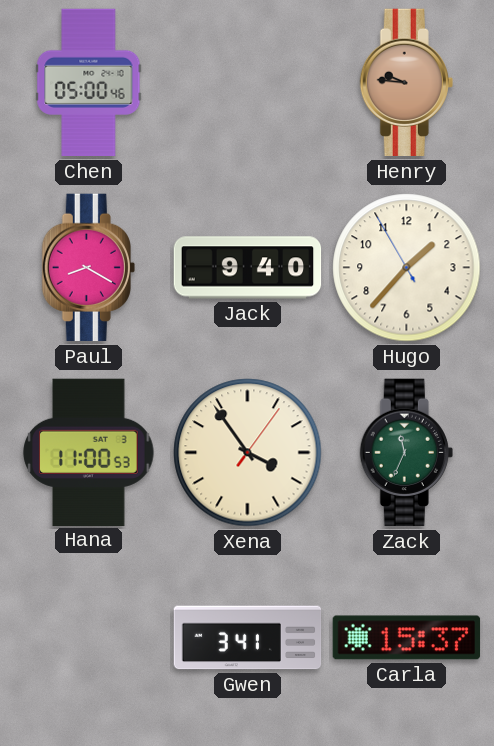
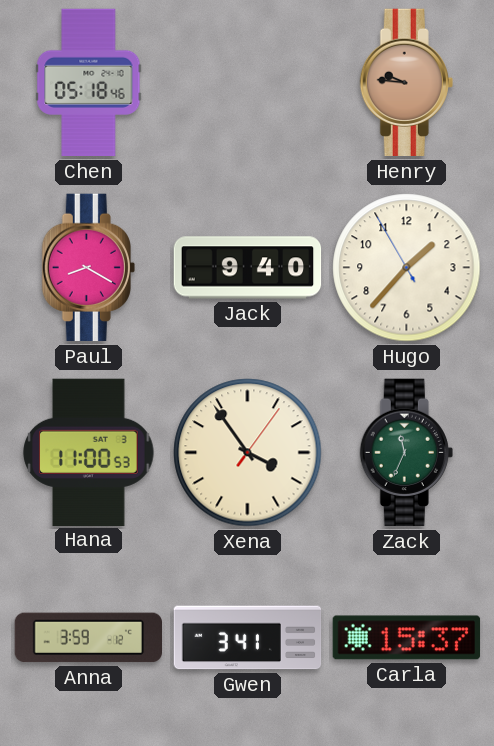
Chen: 05:00 -> 05:18 (89, 83)
Anna: none -> 3:59 (88, 638)
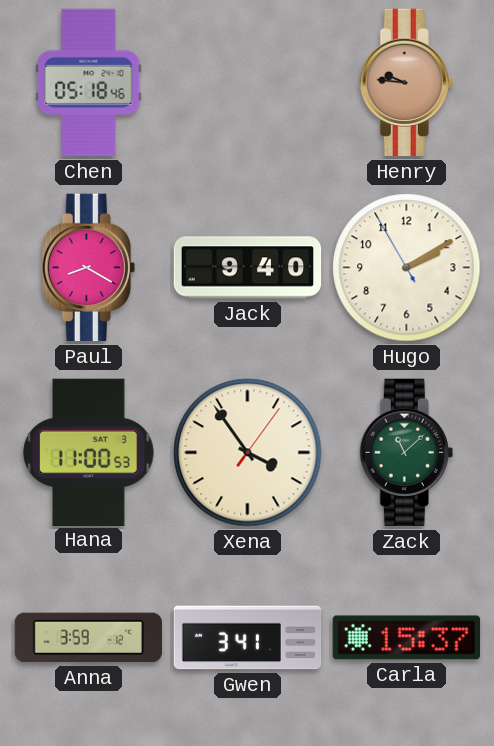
Hugo: 1:36 -> 2:09 (407, 268)
Zack: 11:34 -> 11:08 (406, 453)
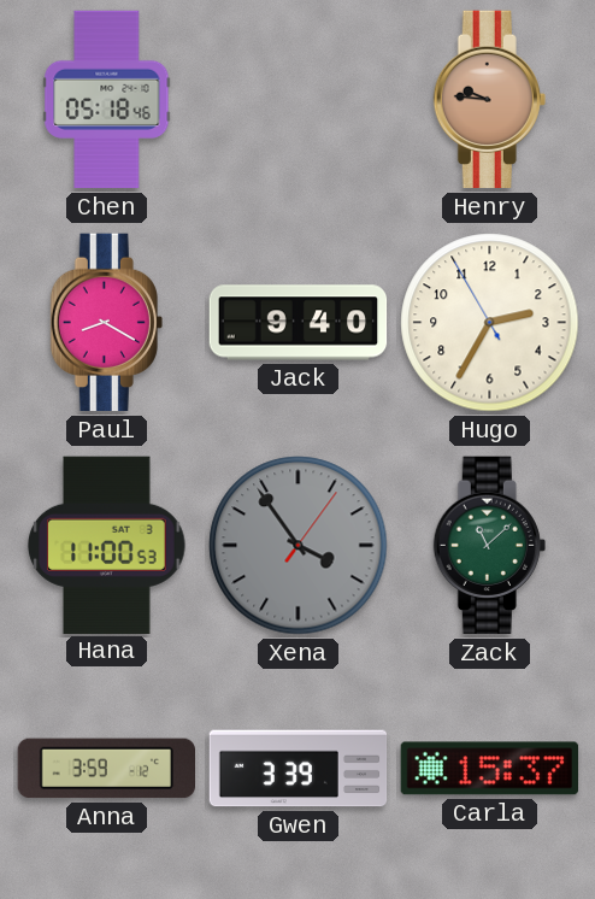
Hugo: 2:09 -> 2:34 (490, 323)
Xena dial: cream -> grey (299, 546)
Gwen: 3:41 -> 3:39 (299, 769)
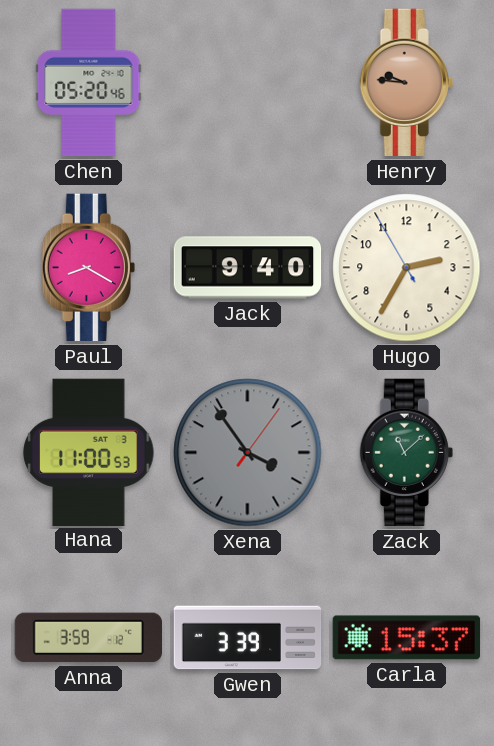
Chen: 05:18 -> 05:20 (89, 83)
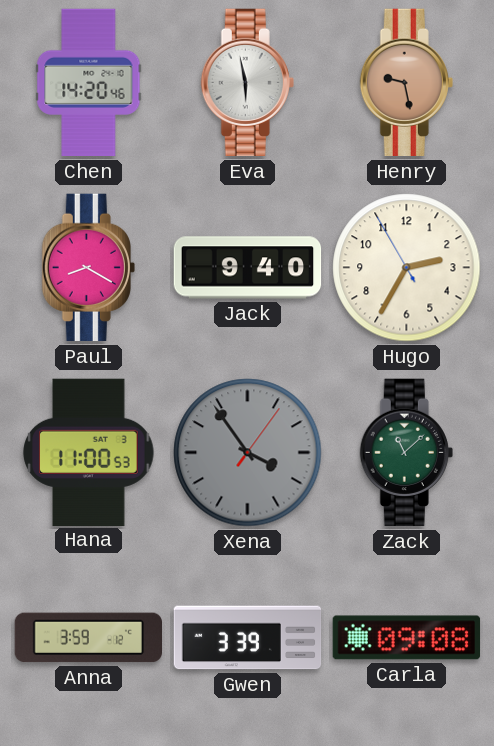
Chen: 05:20 -> 14:20 (89, 83)
Eva: none -> 5:58 (247, 83)
Henry: 9:46 -> 9:28 (406, 83)
Carla: 15:37 -> 09:08 (407, 638)
